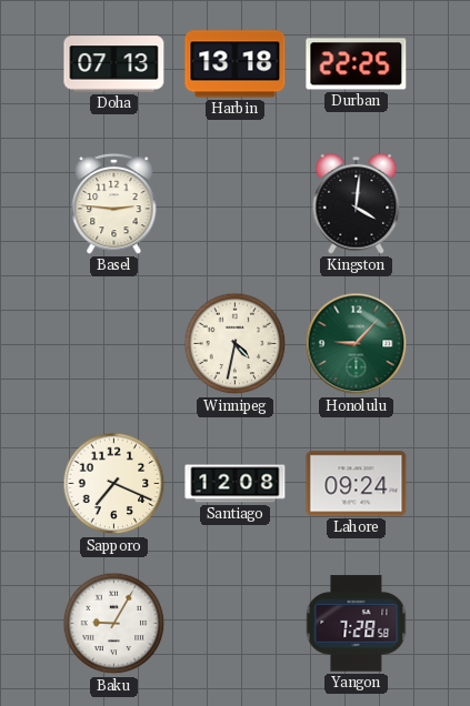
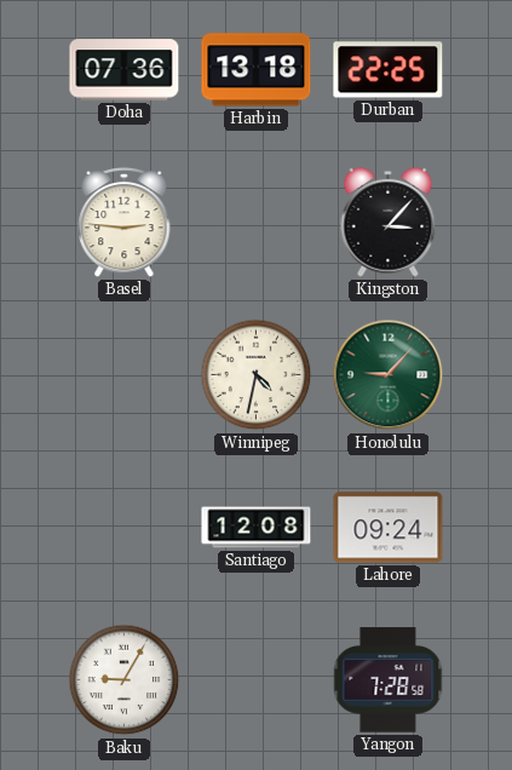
Doha: 07:13 -> 07:36 (125, 70)
Kingston: 4:01 -> 3:07 (389, 222)
Sapporo: 7:19 -> none (114, 484)
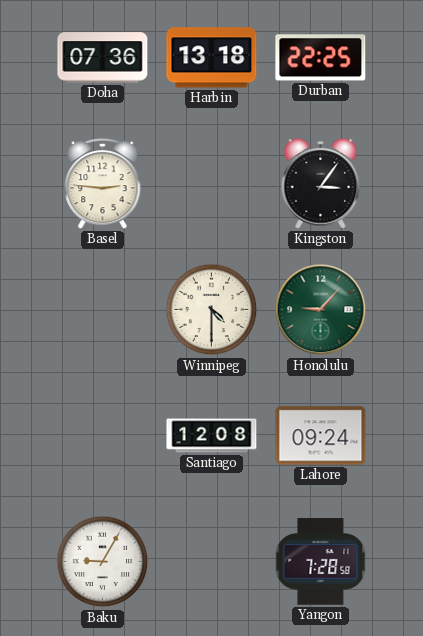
Kingston: 3:07 -> 3:06 (321, 183)
Winnipeg: 4:32 -> 4:30 (212, 310)
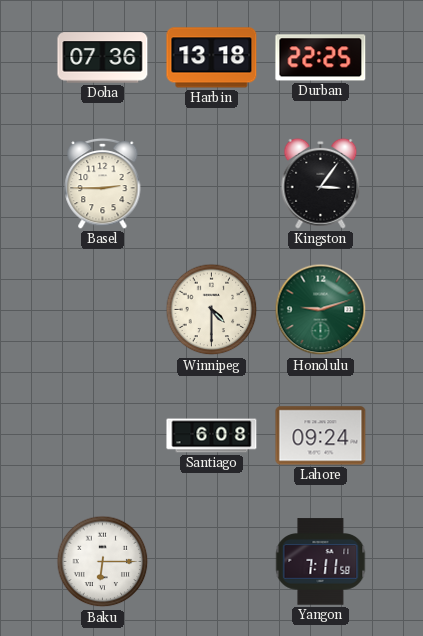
Basel: 2:46 -> 2:45 (103, 183)
Honolulu: 9:07 -> 9:12 (321, 310)
Santiago: 12:08 -> 6:08 (212, 436)
Baku: 9:05 -> 6:15 (103, 562)
Yangon: 7:28 -> 7:11 (321, 562)
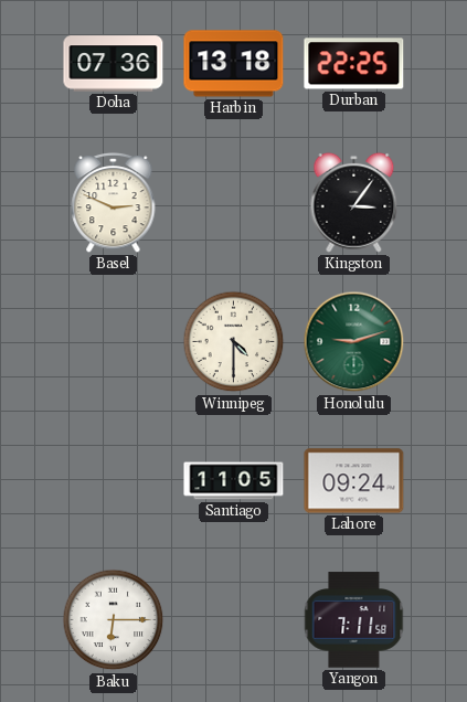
Basel: 2:45 -> 2:49 (114, 202)
Santiago: 6:08 -> 11:05 (234, 481)
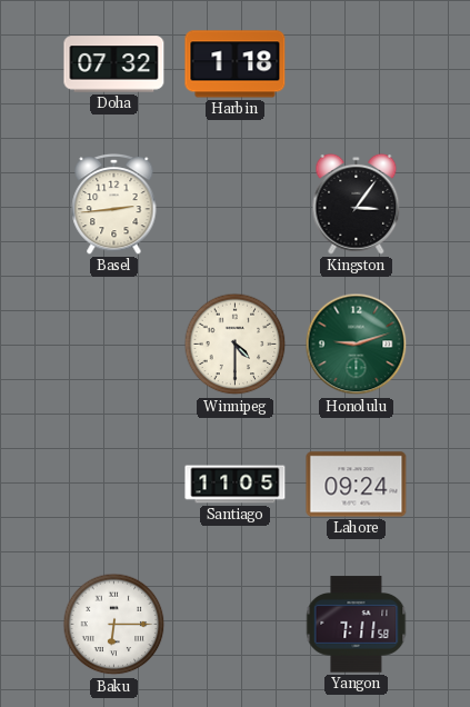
Doha: 07:36 -> 07:32 (114, 64)
Harbin: 13:18 -> 1:18 (236, 64)
Durban: 22:25 -> none (354, 64)
Basel: 2:49 -> 2:44 (114, 203)
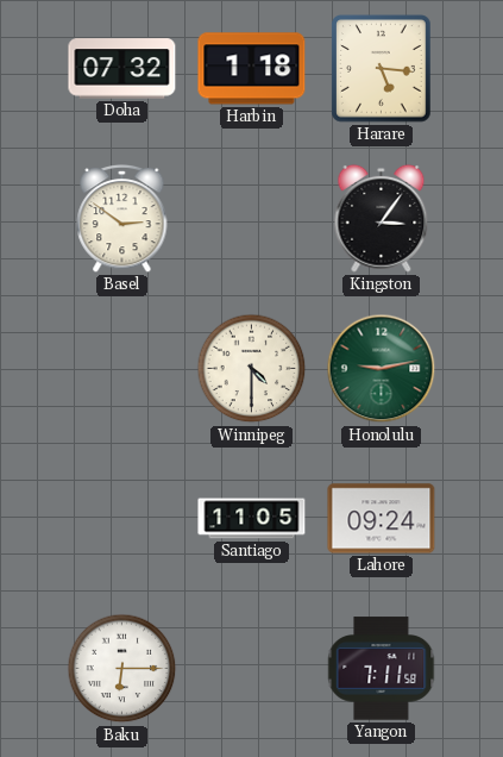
Harare: none -> 5:16 (382, 69)
Basel: 2:44 -> 2:51 (122, 218)
Honolulu: 9:12 -> 9:13 (382, 369)
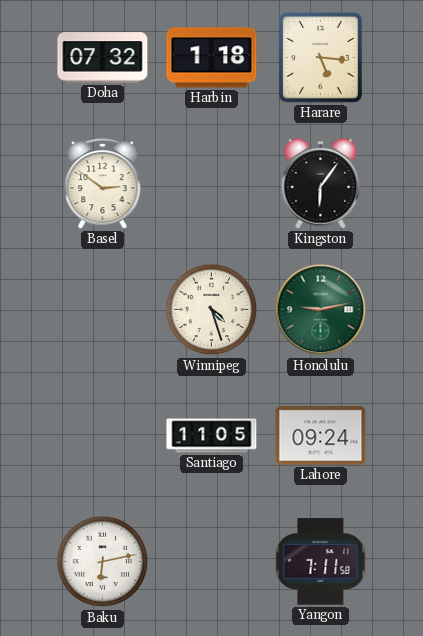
Kingston: 3:06 -> 6:06 (321, 183)
Winnipeg: 4:30 -> 4:27 (212, 310)
Baku: 6:15 -> 6:13 (103, 562)
